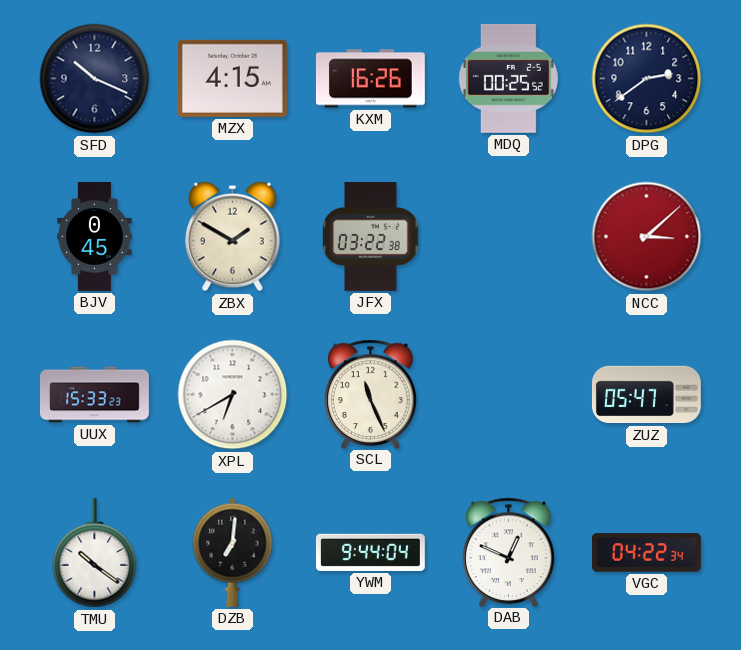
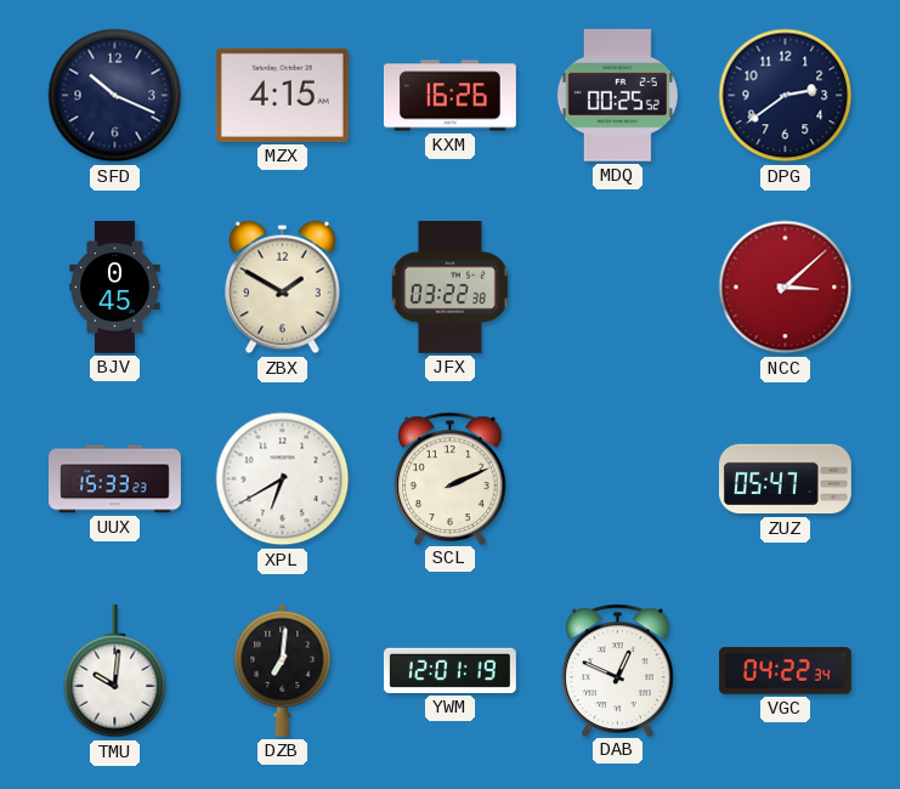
SCL: 11:26 -> 2:11 (451, 478)
TMU: 10:21 -> 10:01 (115, 671)
YWM: 9:44 -> 12:01 (449, 670)
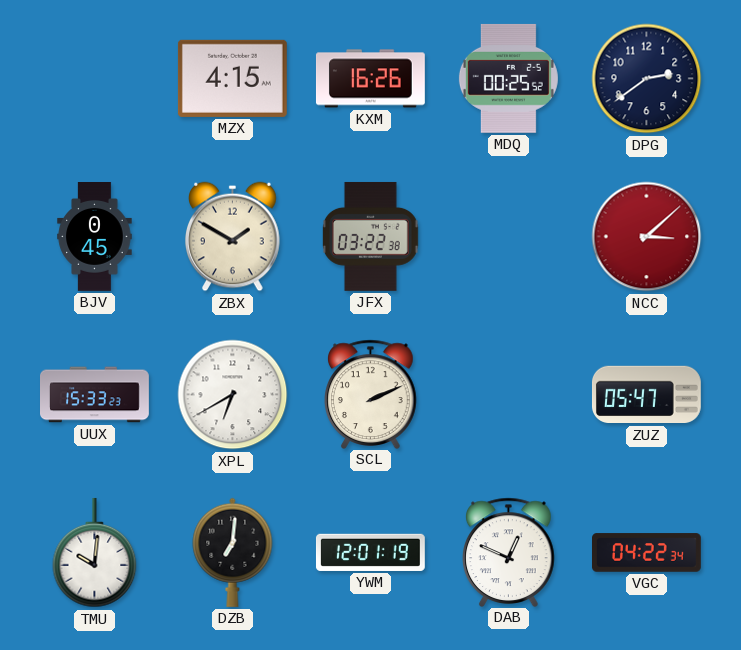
SFD: 10:19 -> none (115, 96)
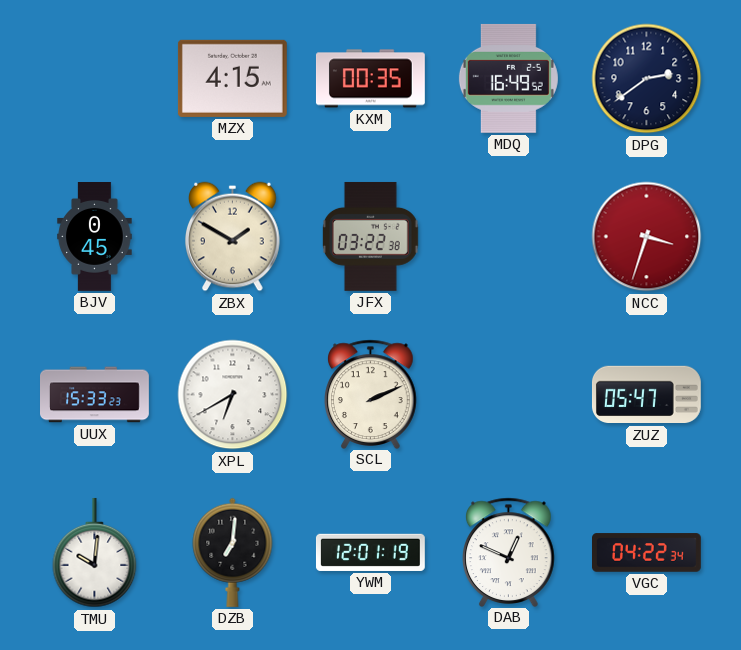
KXM: 16:26 -> 00:35 (370, 79)
MDQ: 00:25 -> 16:49 (508, 78)
NCC: 3:08 -> 3:33 (647, 237)
